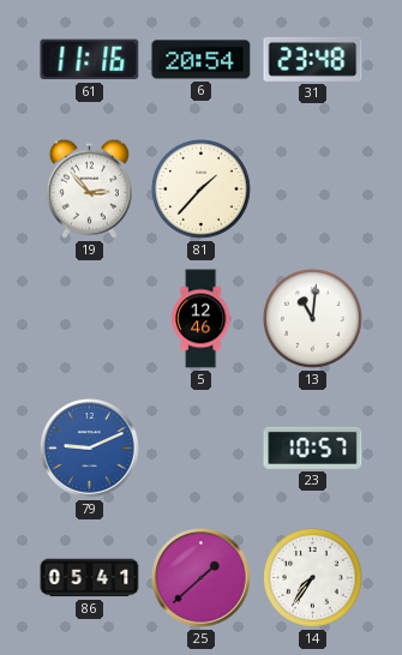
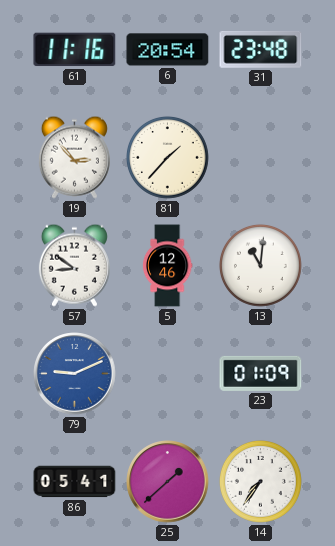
57: none -> 8:51 (74, 265)
23: 10:57 -> 01:09 (261, 373)
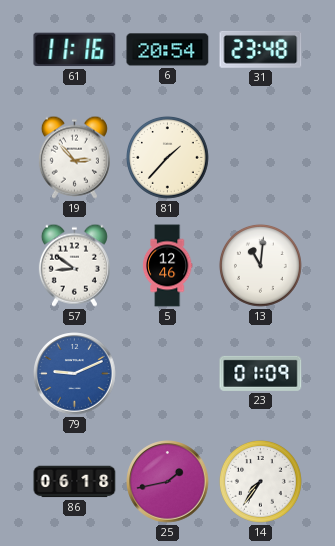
86: 05:41 -> 06:18 (75, 482)
25: 1:38 -> 1:43 (168, 482)
